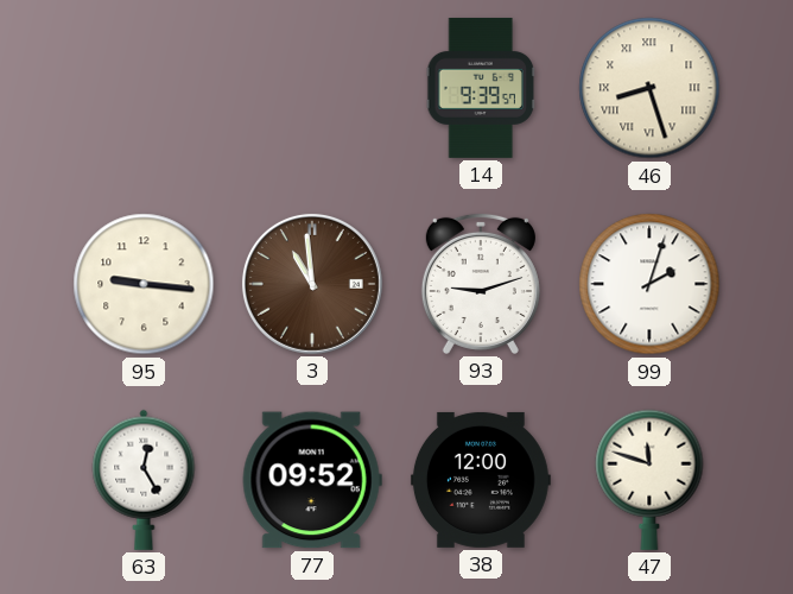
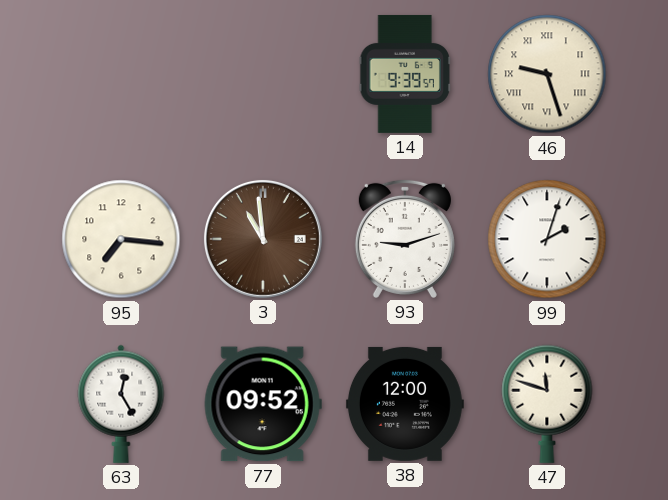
46: 8:27 -> 9:27 (547, 74)
95: 9:16 -> 7:16 (121, 239)
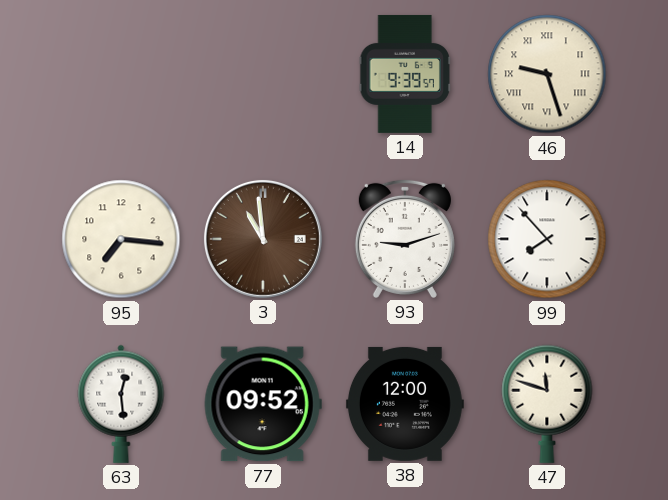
99: 2:03 -> 7:53 (547, 239)
63: 12:25 -> 12:29 (121, 404)
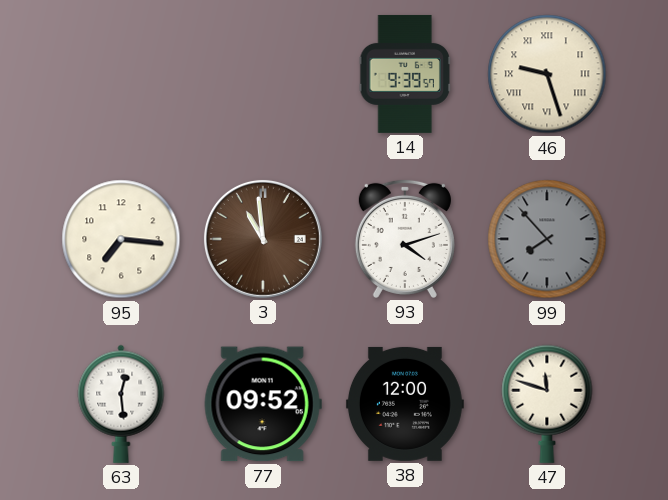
93: 9:12 -> 4:12 (405, 239)
99 dial: white -> grey (547, 239)
